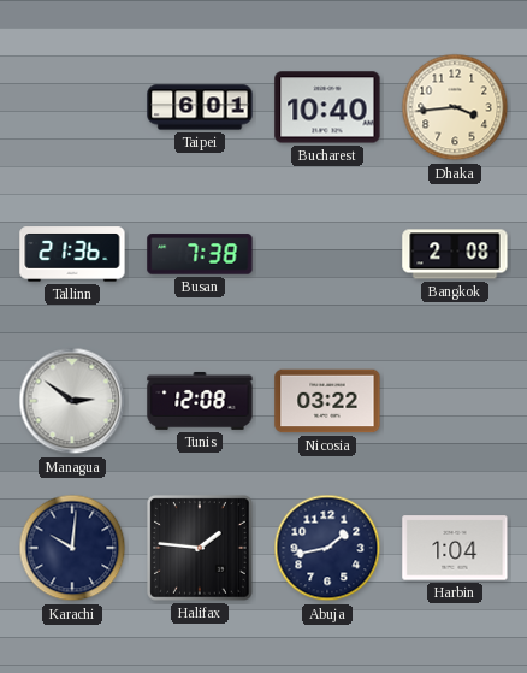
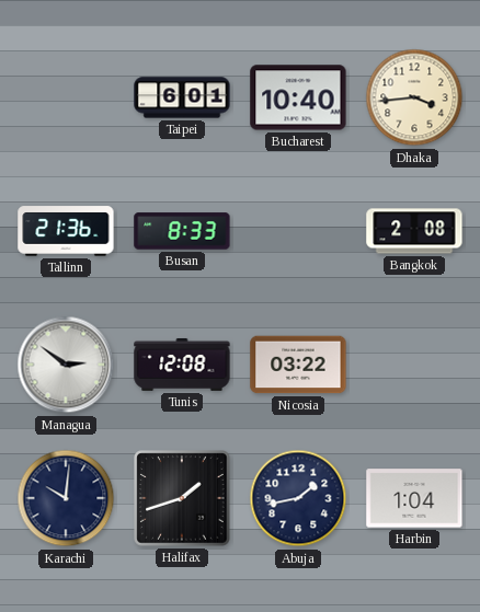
Busan: 7:38 -> 8:33 (182, 231)
Halifax: 1:46 -> 1:42 (182, 498)
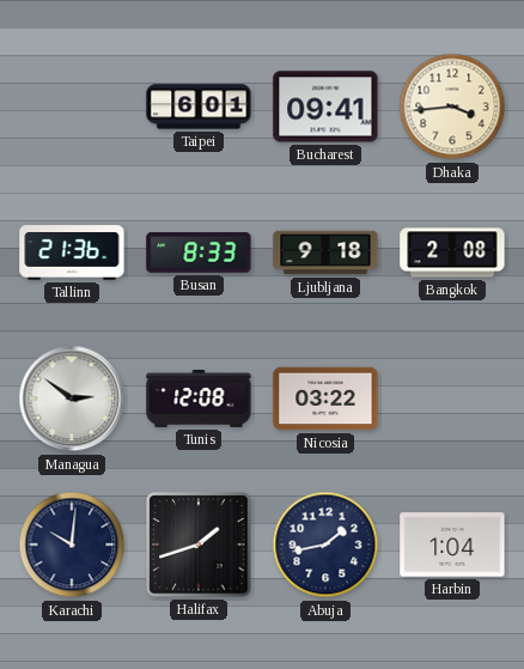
Bucharest: 10:40 -> 09:41 (325, 107)
Ljubljana: none -> 9:18 (325, 253)
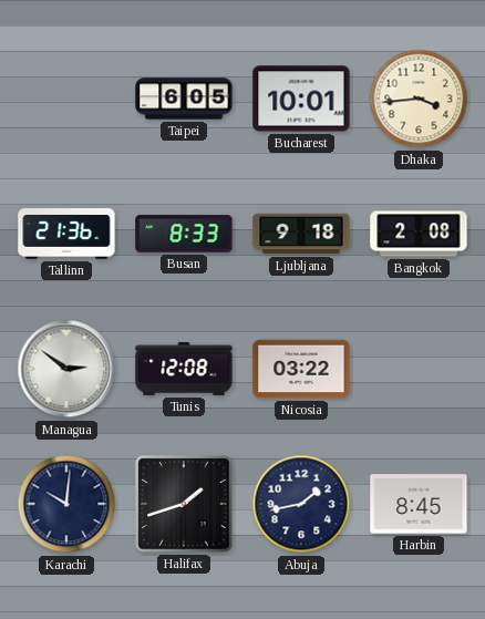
Taipei: 6:01 -> 6:05 (184, 99)
Bucharest: 09:41 -> 10:01 (301, 99)
Harbin: 1:04 -> 8:45 (419, 504)
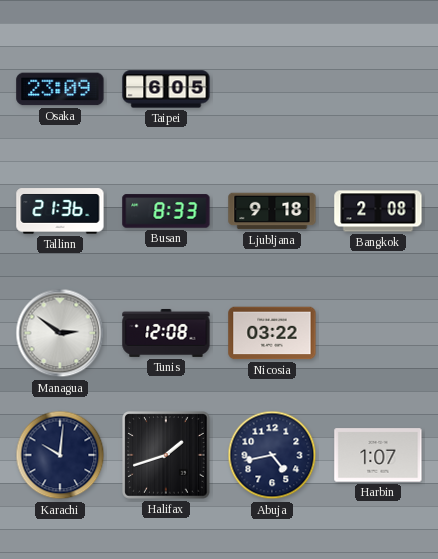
Osaka: none -> 23:09 (60, 89)
Bucharest: 10:01 -> none (301, 99)
Dhaka: 3:44 -> none (419, 99)
Abuja: 1:43 -> 4:43 (272, 455)
Harbin: 8:45 -> 1:07 (378, 455)
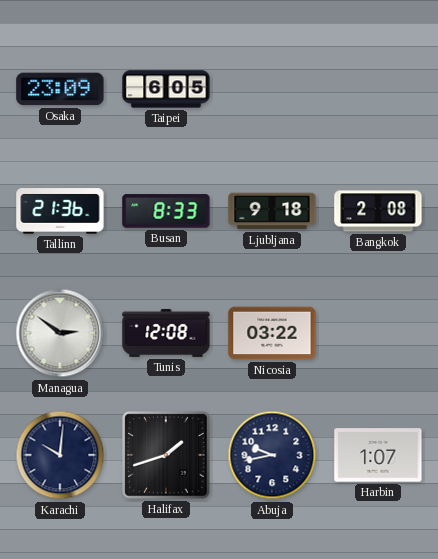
Abuja: 4:43 -> 9:43 (272, 455)
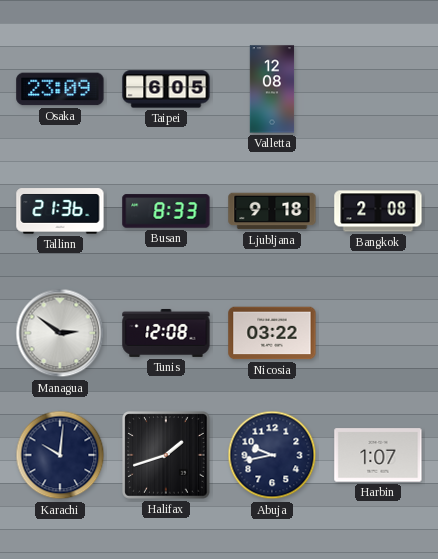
Valletta: none -> 12:08 (272, 89)
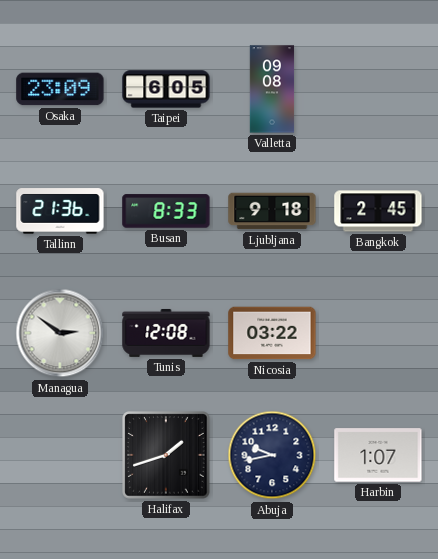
Valletta: 12:08 -> 09:08 (272, 89)
Bangkok: 2:08 -> 2:45 (378, 211)
Karachi: 10:01 -> none (60, 455)
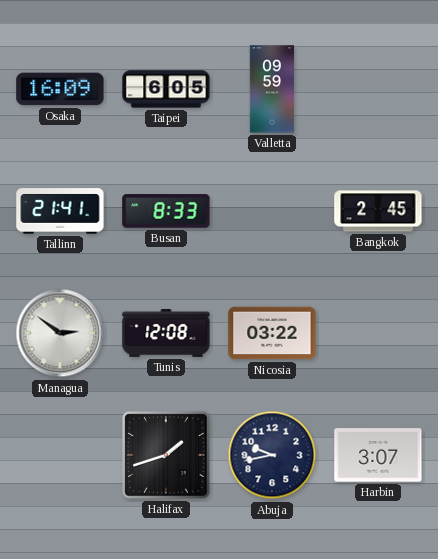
Osaka: 23:09 -> 16:09 (60, 89)
Valletta: 09:08 -> 09:59 (272, 89)
Tallinn: 21:36 -> 21:41 (60, 211)
Ljubljana: 9:18 -> none (272, 211)
Harbin: 1:07 -> 3:07 (378, 455)
